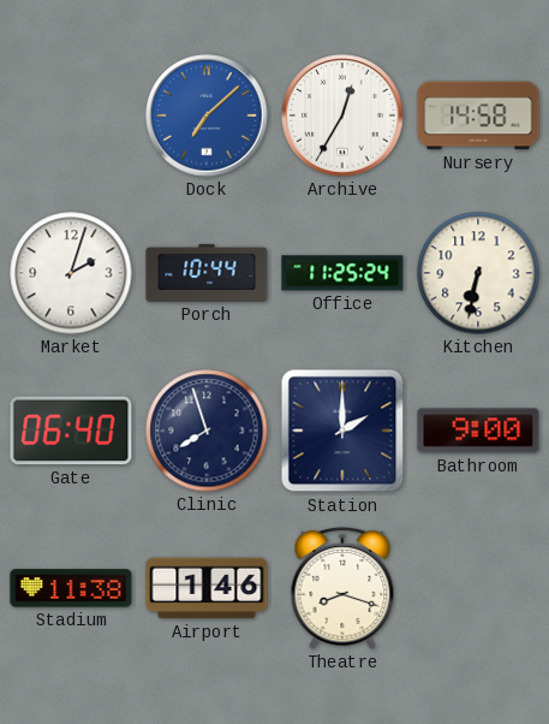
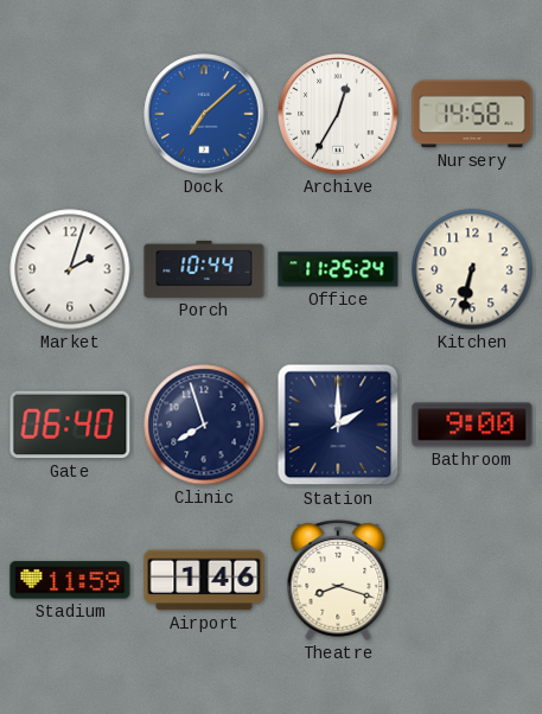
Stadium: 11:38 -> 11:59 (70, 580)
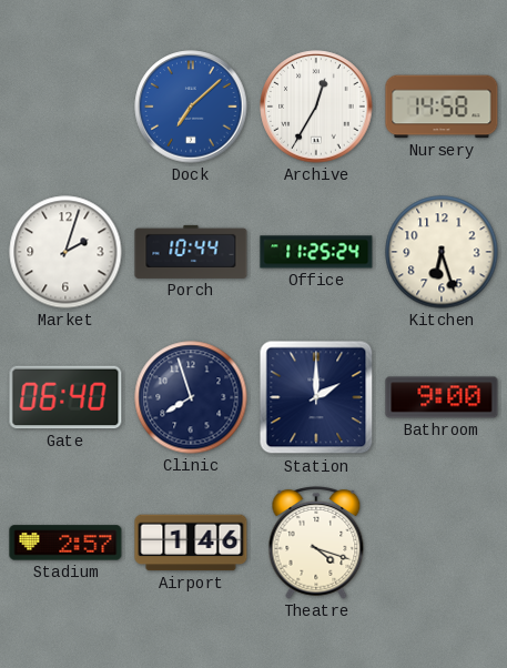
Kitchen: 6:32 -> 6:27 (442, 252)
Stadium: 11:59 -> 2:57 (65, 543)
Theatre: 8:18 -> 4:18 (316, 544)
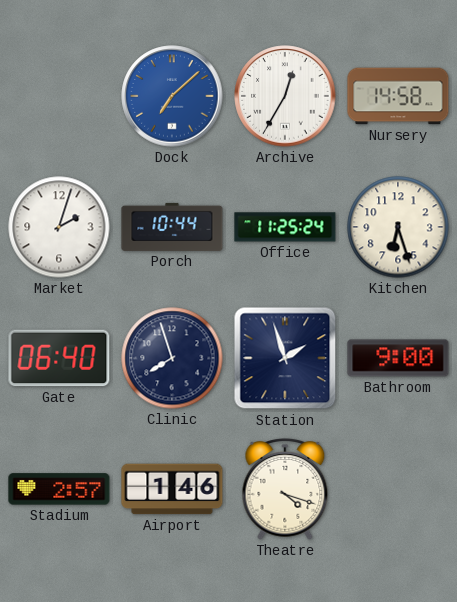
Station: 2:00 -> 1:57 (285, 358)
